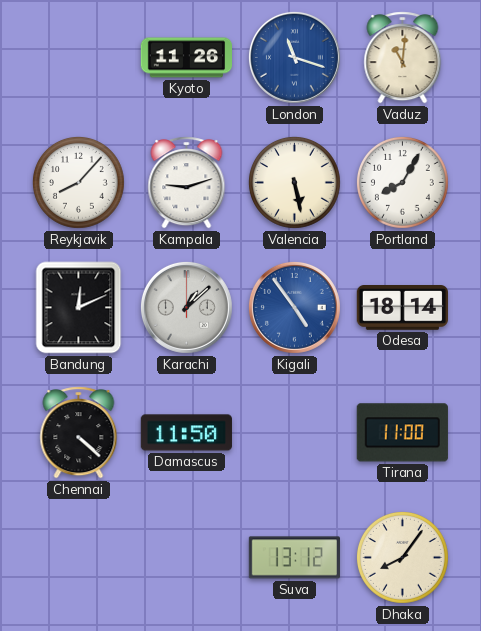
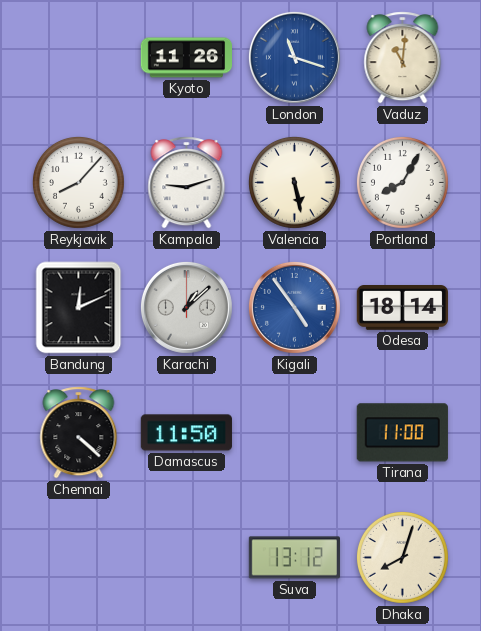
Dhaka: 8:06 -> 8:03 (402, 557)
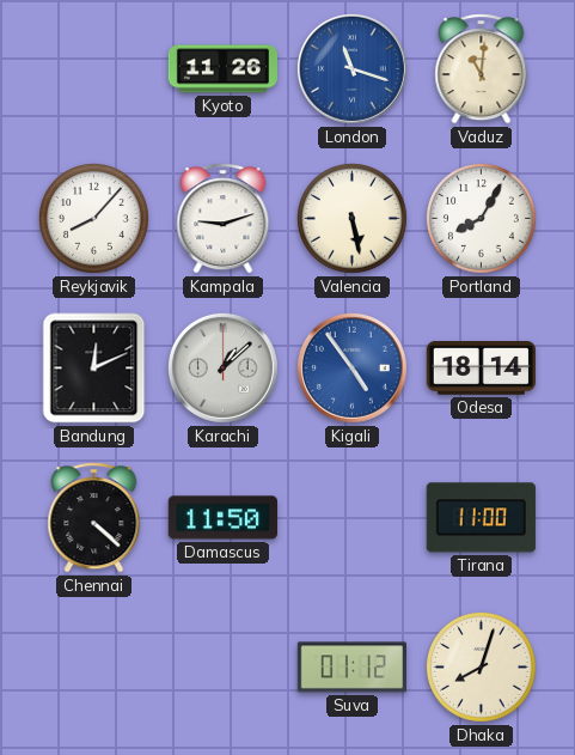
Suva: 13:12 -> 01:12 (351, 668)
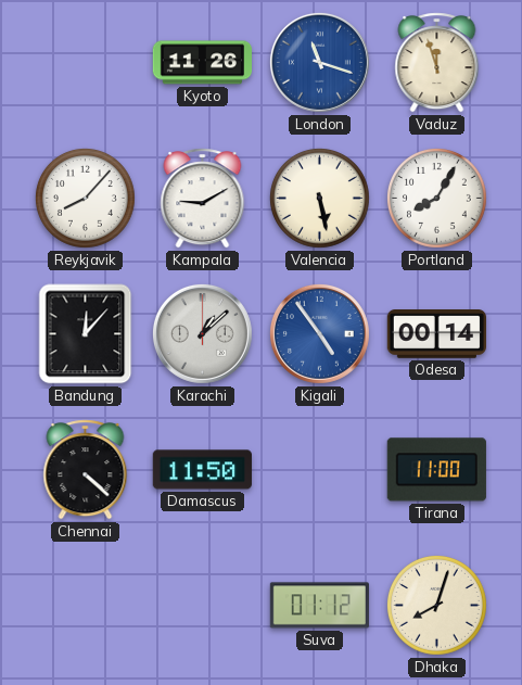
Vaduz: 11:01 -> 11:57 (437, 63)
Kampala: 9:12 -> 9:10 (203, 199)
Bandung: 12:11 -> 12:07 (86, 334)
Odesa: 18:14 -> 00:14 (436, 334)
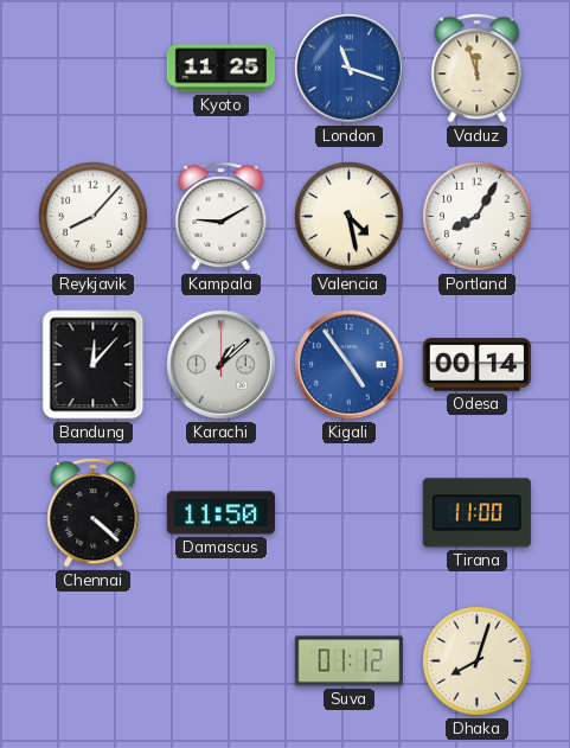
Kyoto: 11:26 -> 11:25 (220, 69)
Valencia: 5:28 -> 4:28 (348, 216)
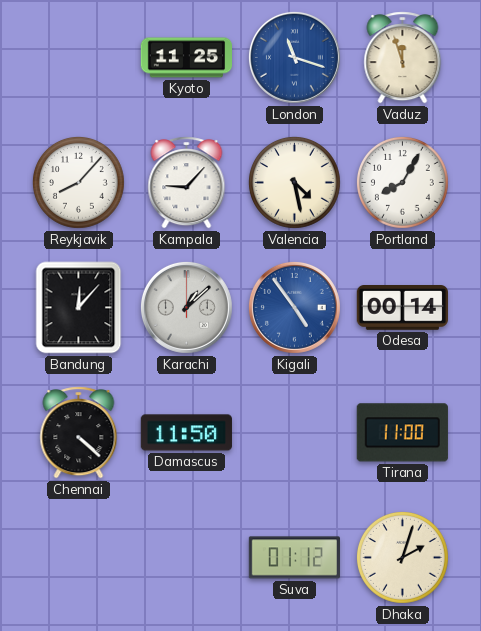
Kampala: 9:10 -> 9:07 (187, 183)
Dhaka: 8:03 -> 2:03 (402, 557)
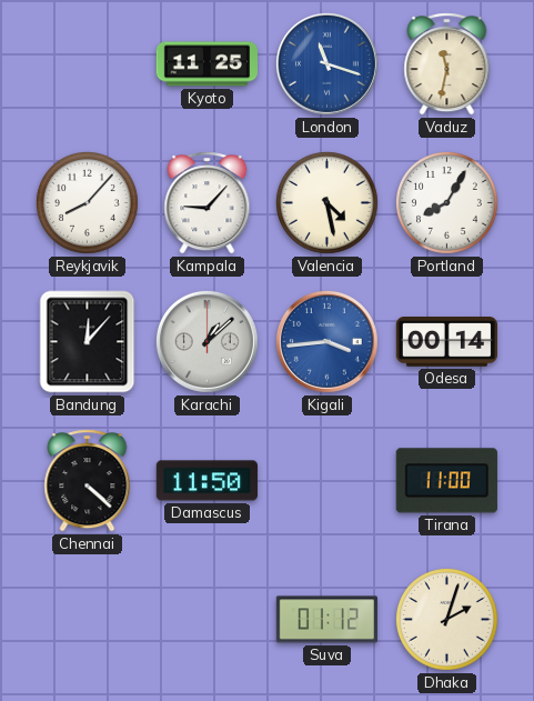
Vaduz: 11:57 -> 11:32 (447, 64)
Kigali: 4:54 -> 3:44 (326, 341)
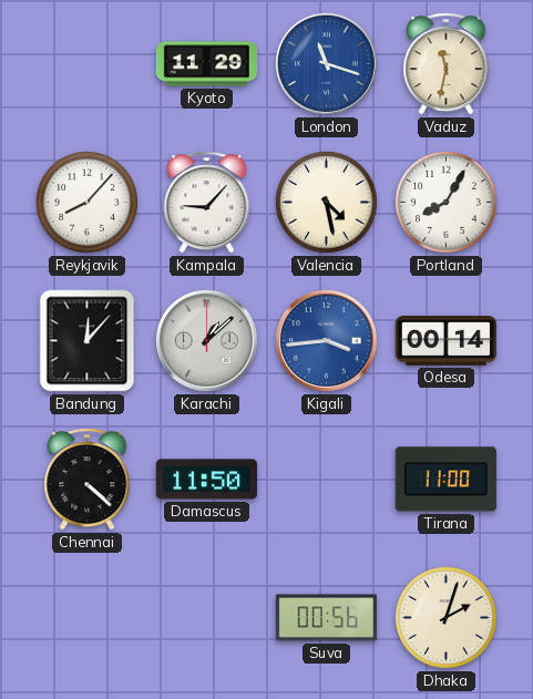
Kyoto: 11:25 -> 11:29 (206, 64)
Suva: 01:12 -> 00:56 (326, 618)
